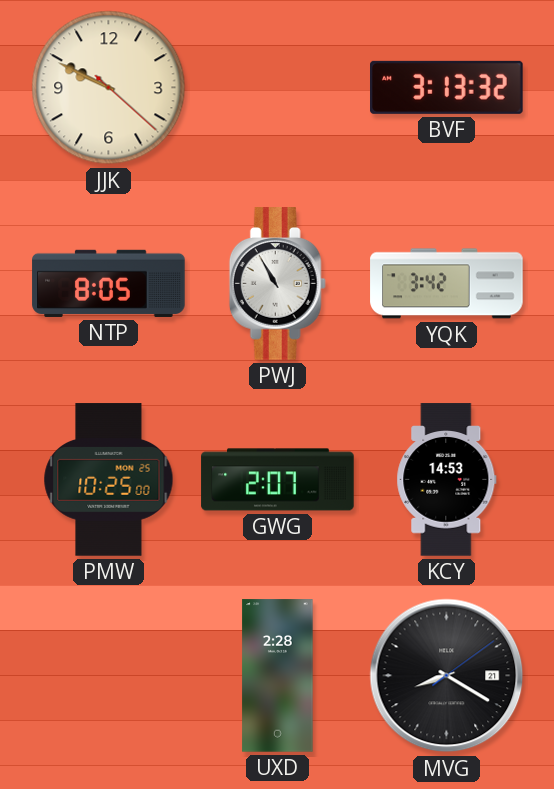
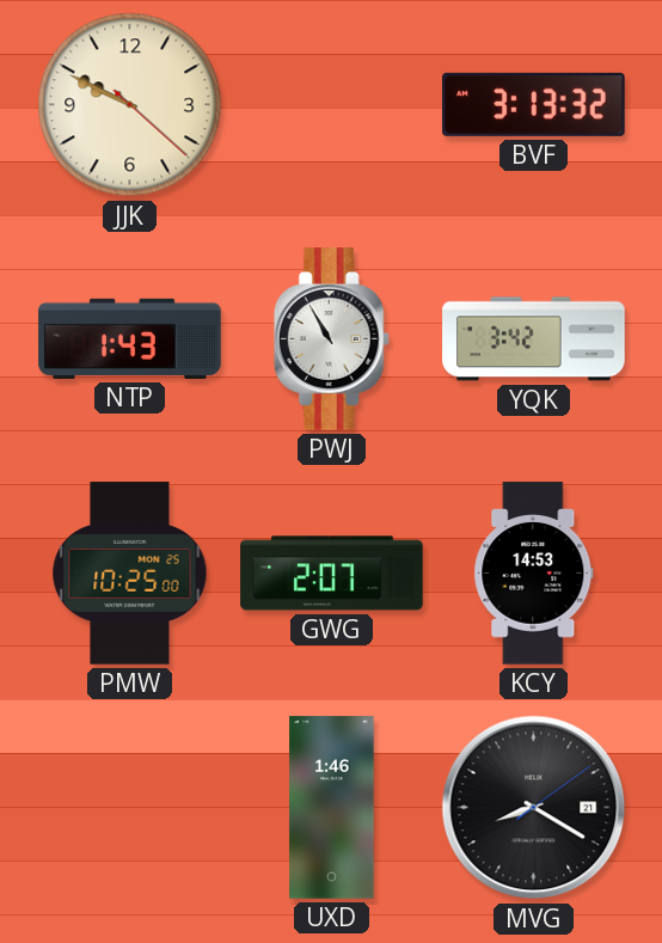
NTP: 8:05 -> 1:43 (130, 338)
UXD: 2:28 -> 1:46 (332, 808)
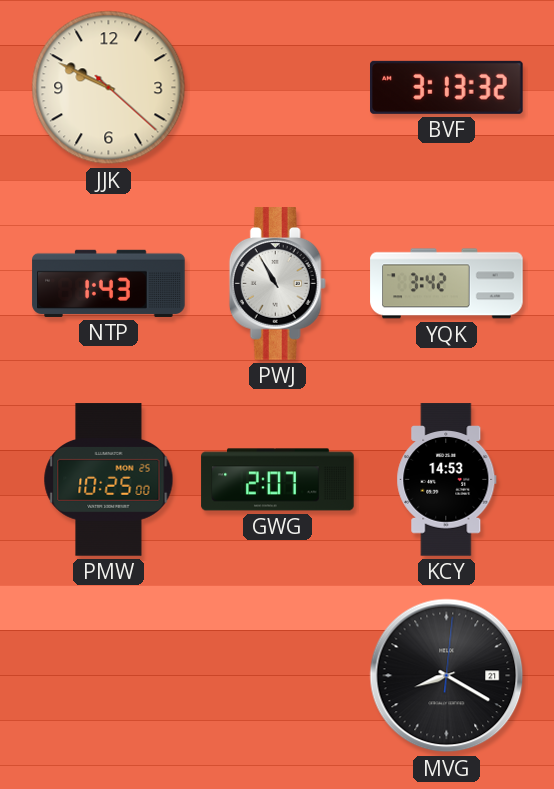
UXD: 1:46 -> none (332, 808)
MVG: 8:20:09 -> 8:20:01 (447, 676)
